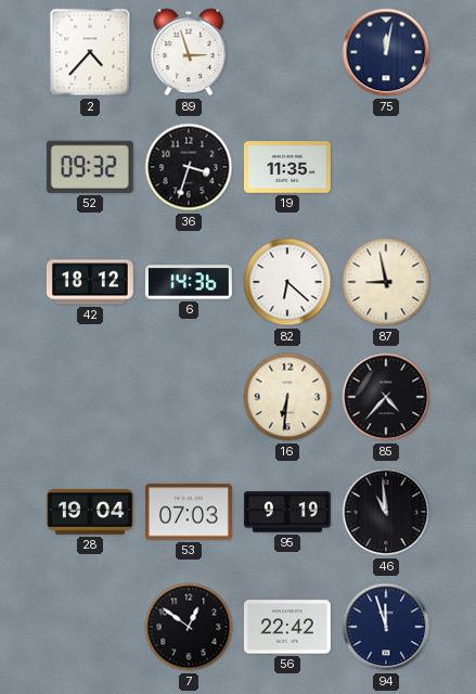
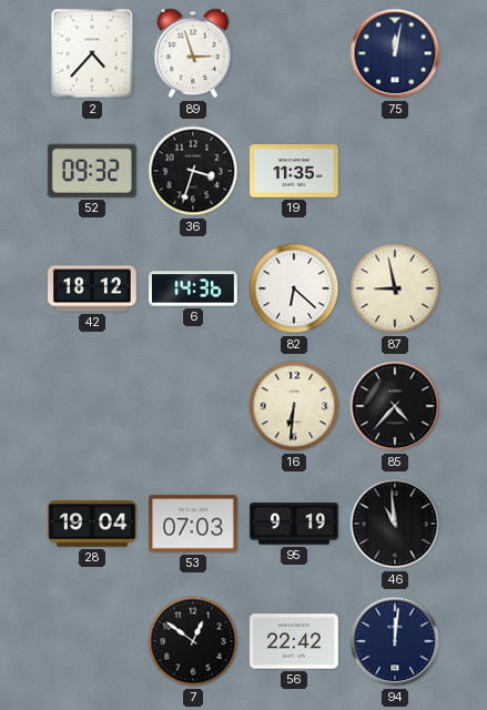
94: 11:57 -> 12:01 (395, 641)
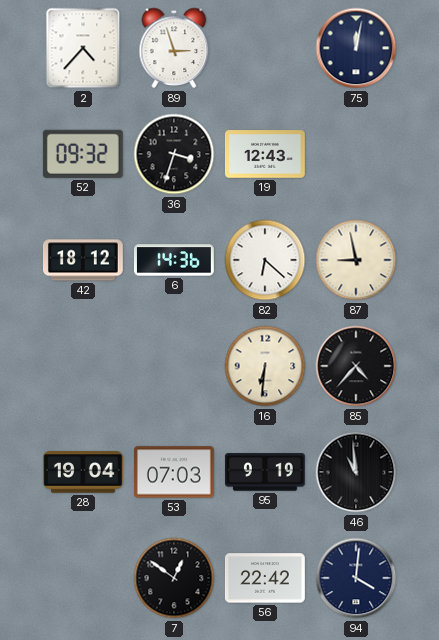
19: 11:35 -> 12:43 (266, 154)
94: 12:01 -> 4:01 (356, 578)
